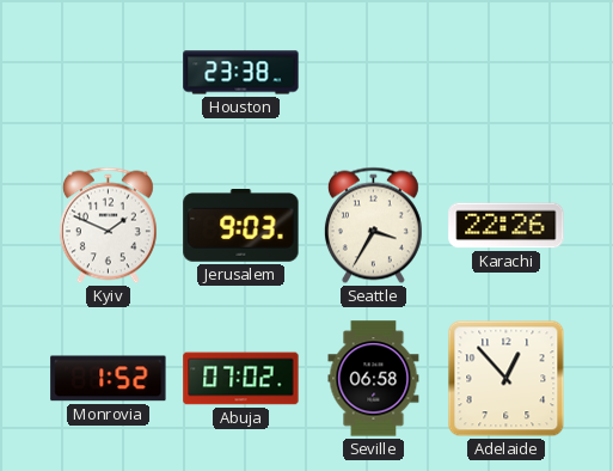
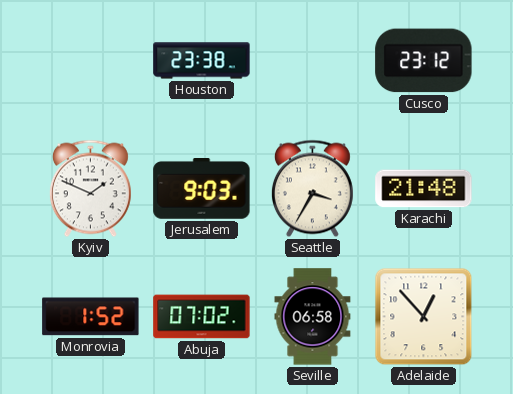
Cusco: none -> 23:12 (424, 61)
Karachi: 22:26 -> 21:48 (424, 189)
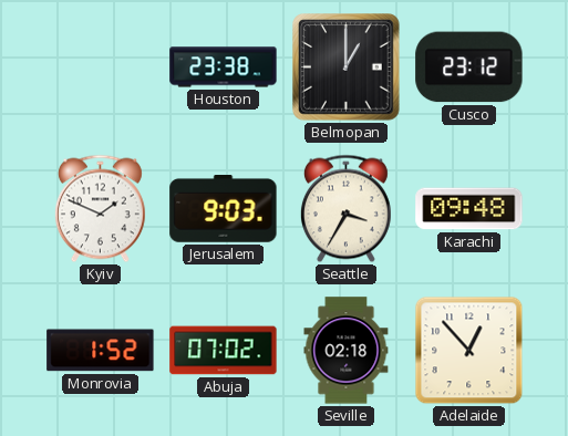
Belmopan: none -> 1:00 (347, 68)
Karachi: 21:48 -> 09:48 (469, 209)
Seville: 06:58 -> 02:18 (347, 351)
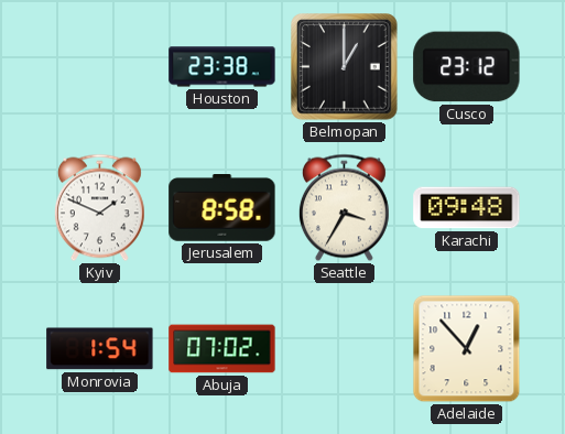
Jerusalem: 9:03 -> 8:58 (222, 208)
Monrovia: 1:52 -> 1:54 (100, 349)
Seville: 02:18 -> none (347, 351)
